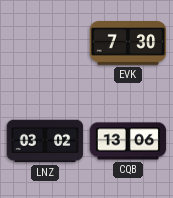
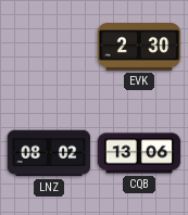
EVK: 7:30 -> 2:30 (139, 48)
LNZ: 03:02 -> 08:02 (49, 153)
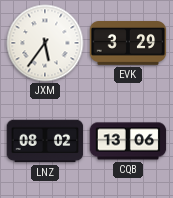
JXM: none -> 5:36 (45, 43)
EVK: 2:30 -> 3:29 (128, 44)
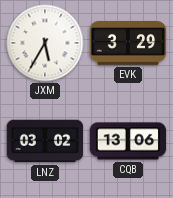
JXM: 5:36 -> 5:35 (45, 43)
LNZ: 08:02 -> 03:02 (45, 141)
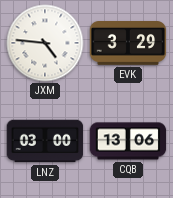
JXM: 5:35 -> 4:46 (45, 43)
LNZ: 03:02 -> 03:00 (45, 141)
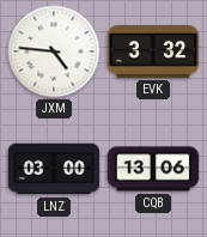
EVK: 3:29 -> 3:32 (153, 53)
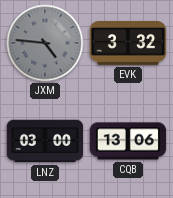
JXM dial: white -> grey (45, 43)
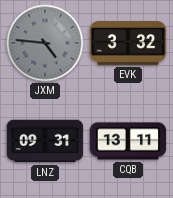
LNZ: 03:00 -> 09:31 (45, 141)
CQB: 13:06 -> 13:11 (128, 141)
